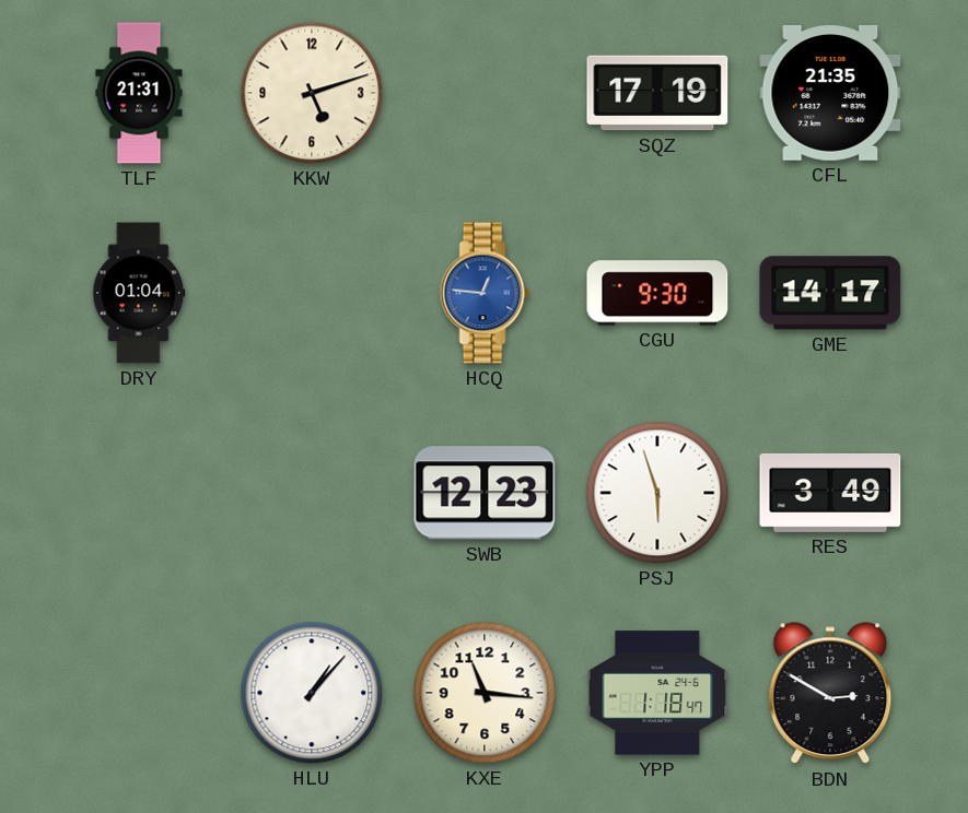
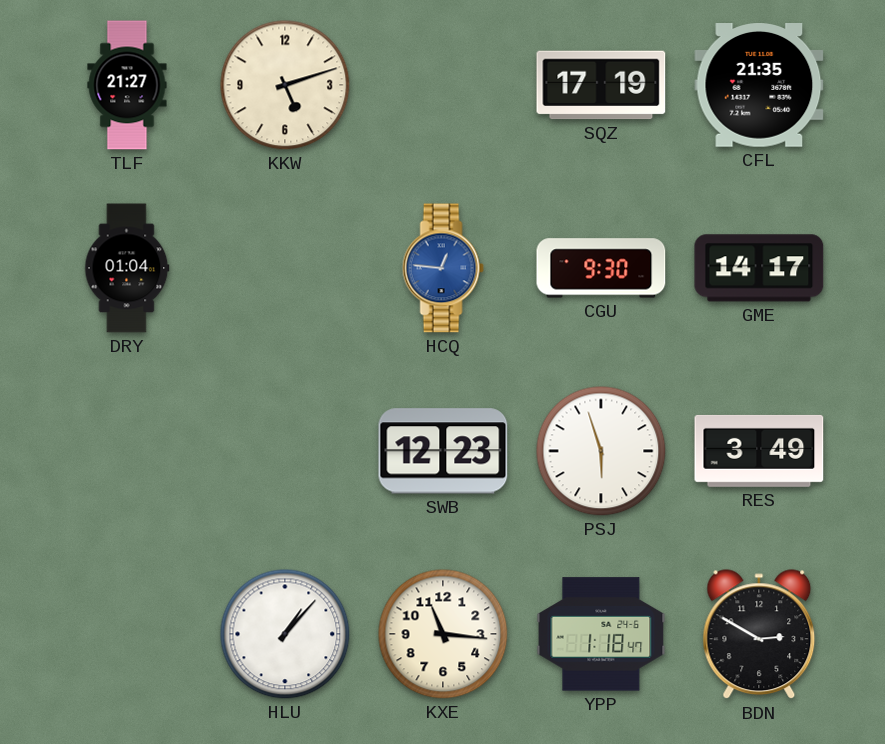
TLF: 21:31 -> 21:27 (127, 85)
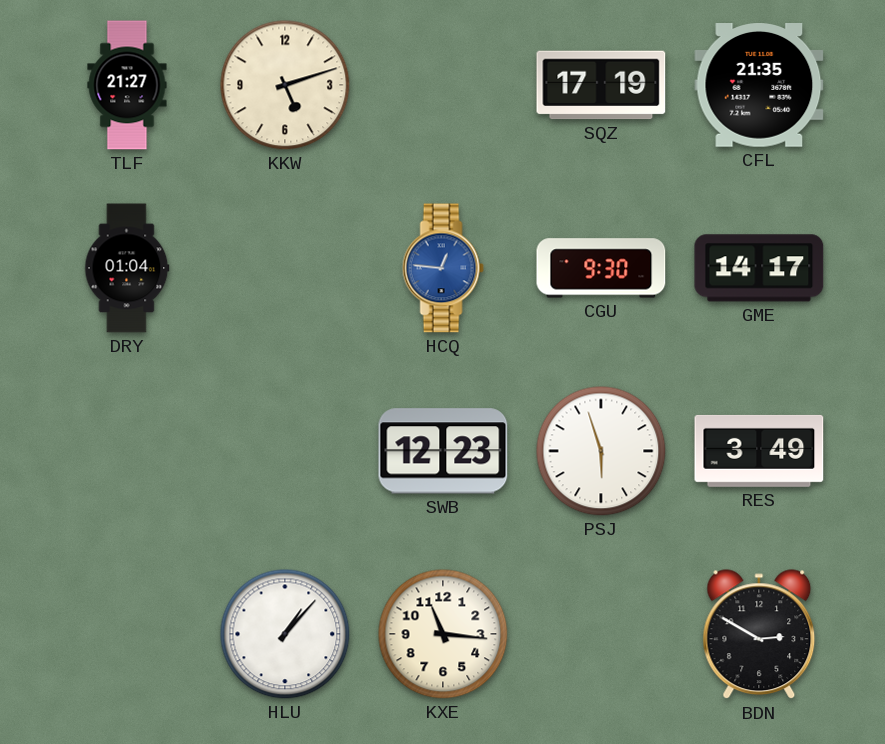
YPP: 1:18 -> none (601, 634)
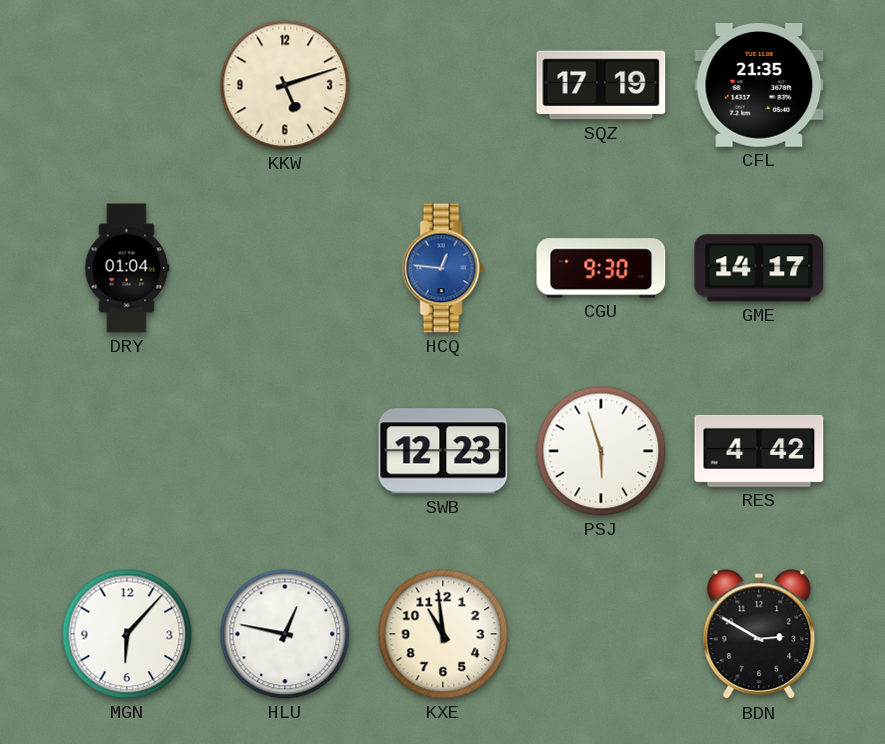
TLF: 21:27 -> none (127, 85)
RES: 3:49 -> 4:42 (759, 451)
MGN: none -> 6:07 (127, 634)
HLU: 1:07 -> 12:47 (285, 634)
KXE: 11:16 -> 10:59 (443, 634)
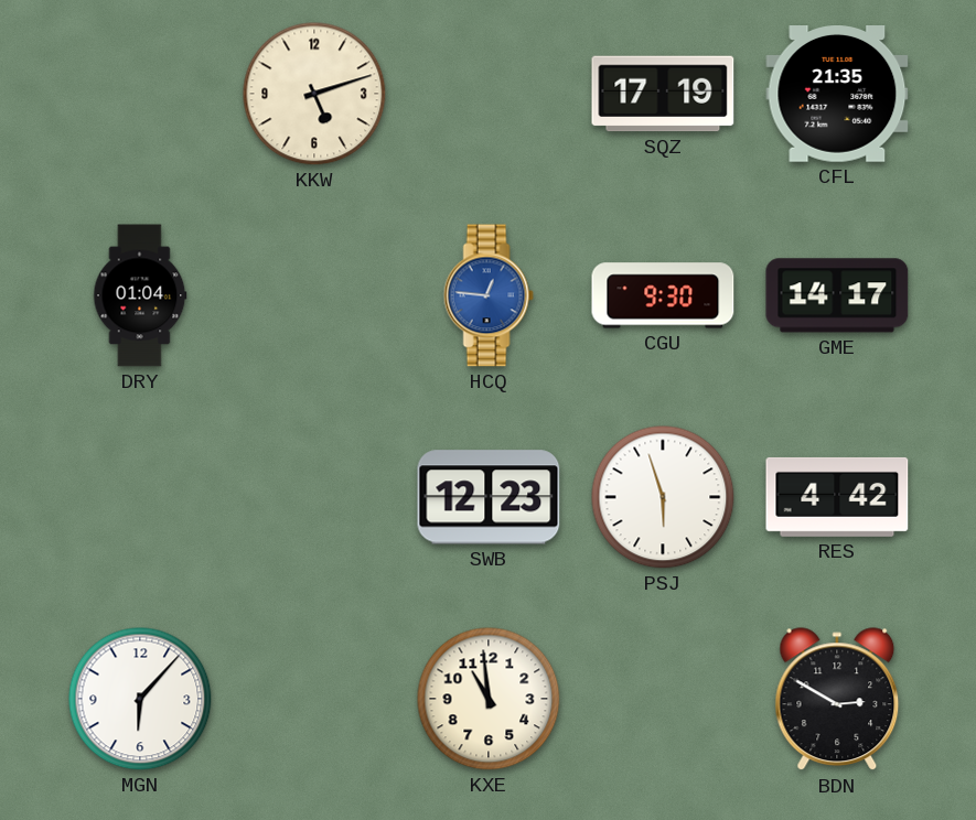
HLU: 12:47 -> none (285, 634)
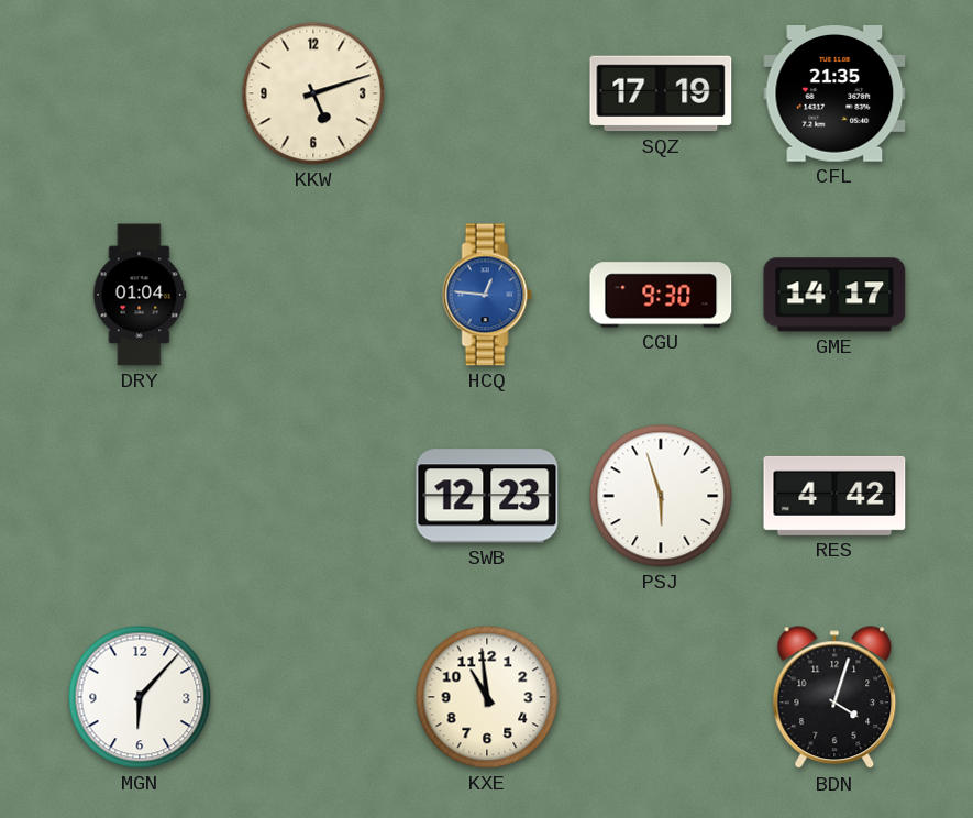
BDN: 2:50 -> 4:03 (834, 698)
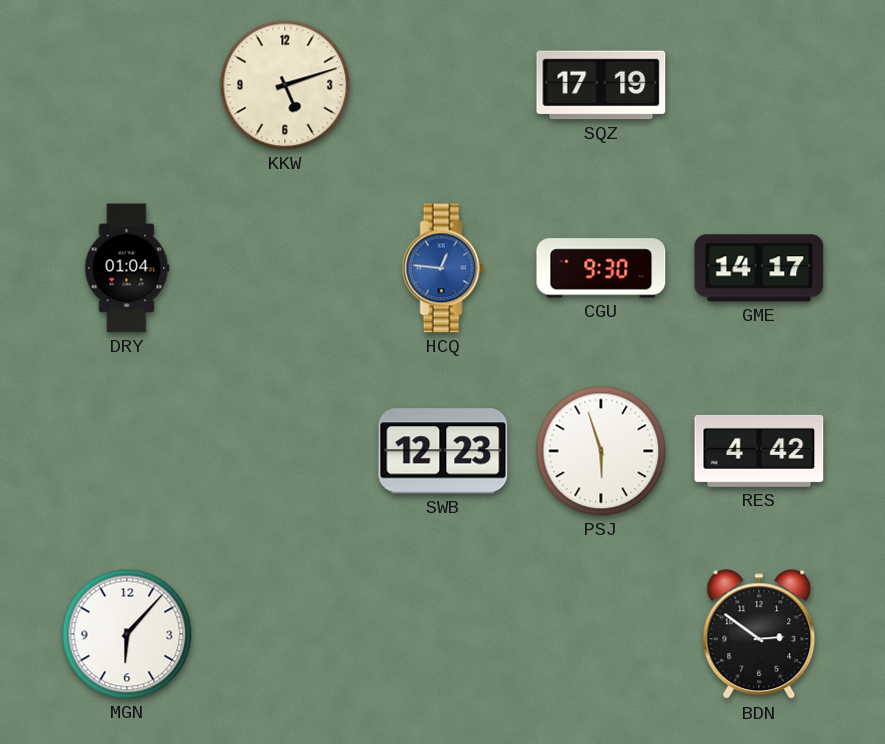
CFL: 21:35 -> none (834, 95)
KXE: 10:59 -> none (487, 697)
BDN: 4:03 -> 2:51 (759, 635)
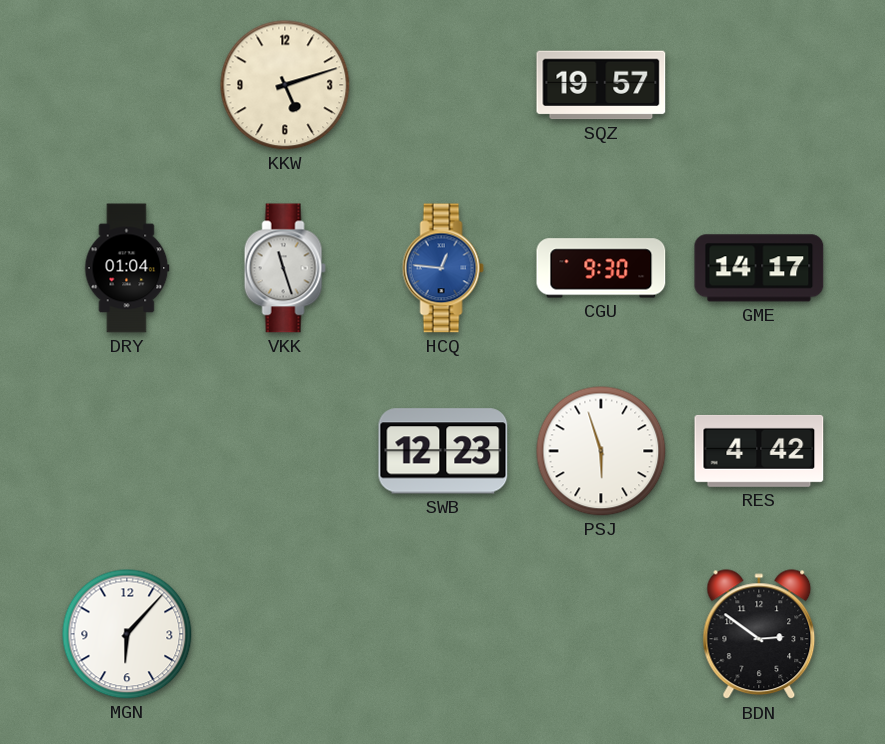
SQZ: 17:19 -> 19:57 (601, 85)
VKK: none -> 11:27 (285, 268)
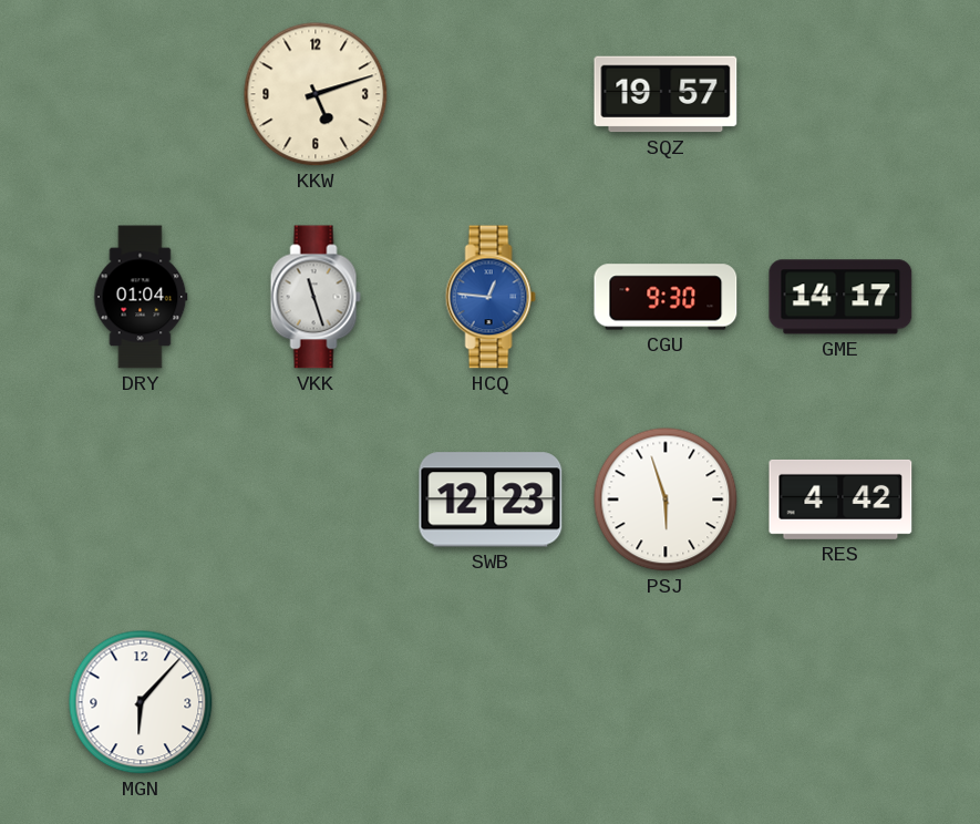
BDN: 2:51 -> none (759, 635)
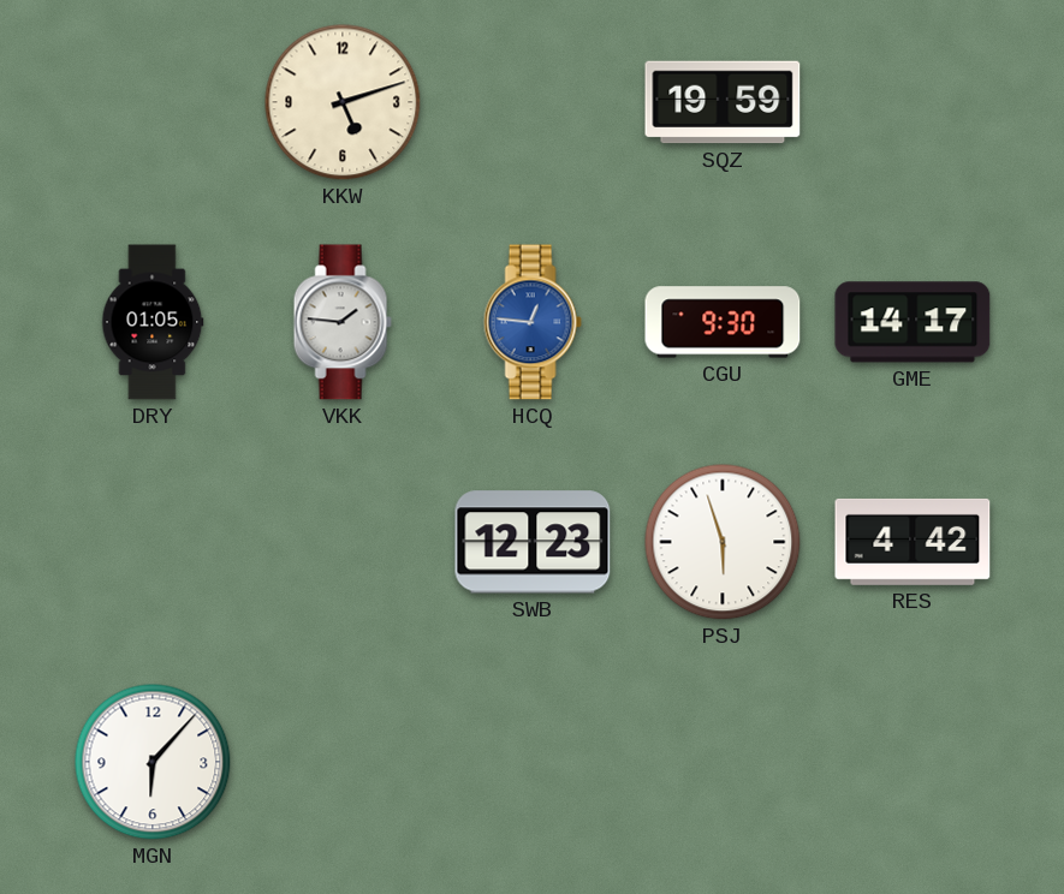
SQZ: 19:57 -> 19:59 (723, 102)
DRY: 01:04 -> 01:05 (153, 322)
VKK: 11:27 -> 1:46 (343, 322)
